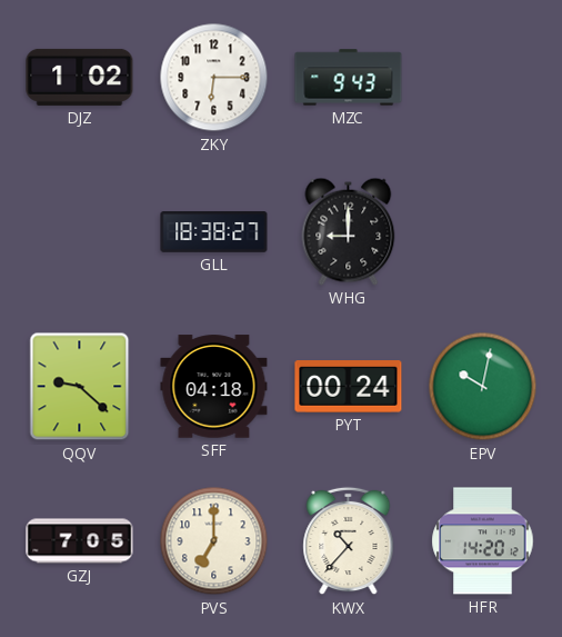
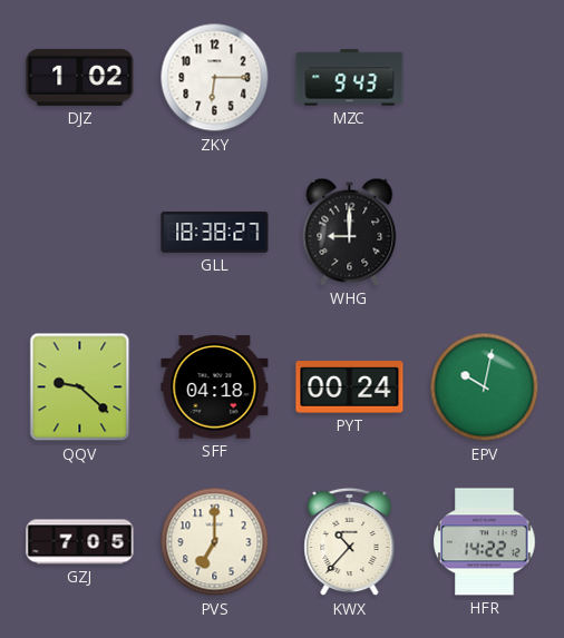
HFR: 14:20 -> 14:22 (485, 542)
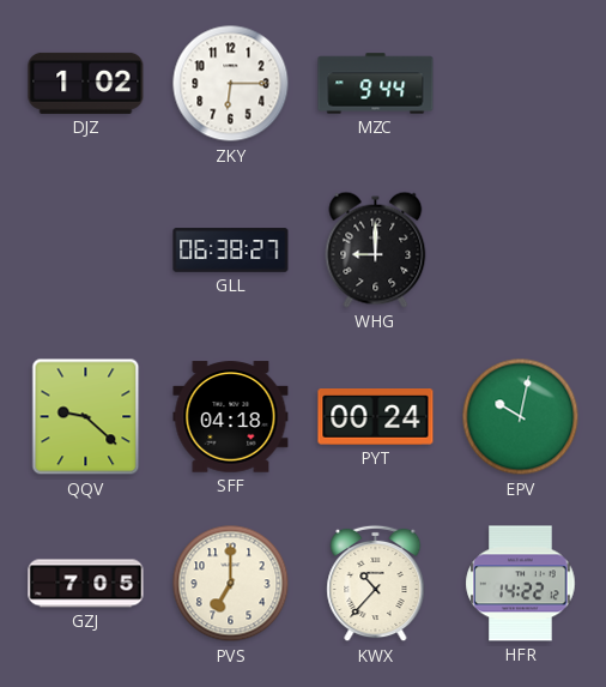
MZC: 9:43 -> 9:44 (376, 84)
GLL: 18:38 -> 06:38 (231, 251)
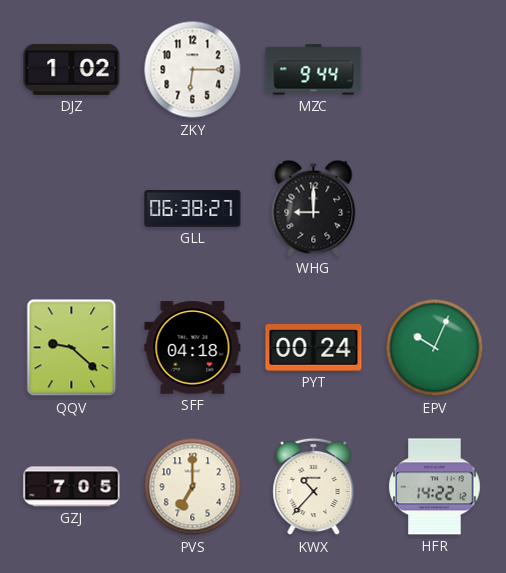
EPV: 10:02 -> 10:04 (435, 348)
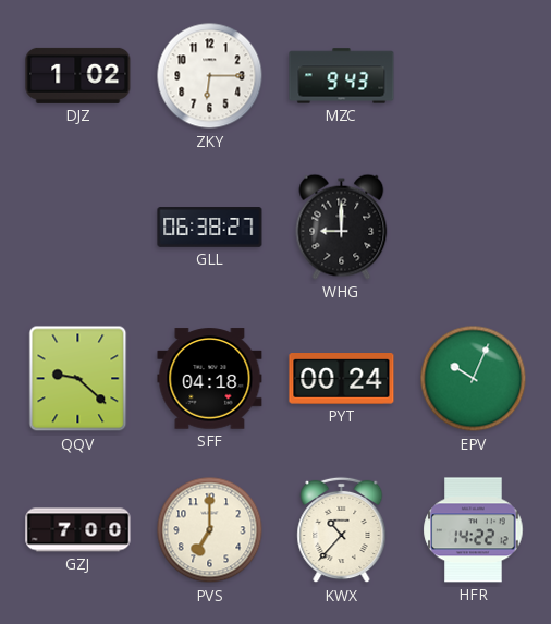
MZC: 9:44 -> 9:43 (342, 76)
GZJ: 7:05 -> 7:00 (78, 530)
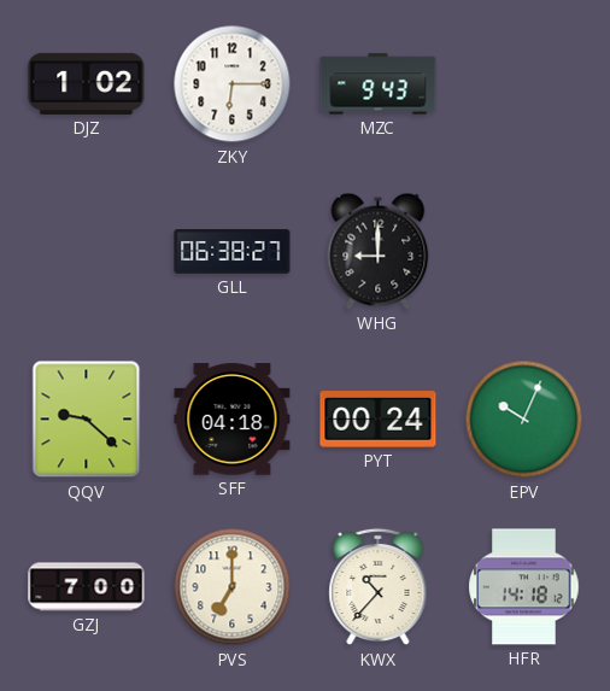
HFR: 14:22 -> 14:18 (524, 587)
